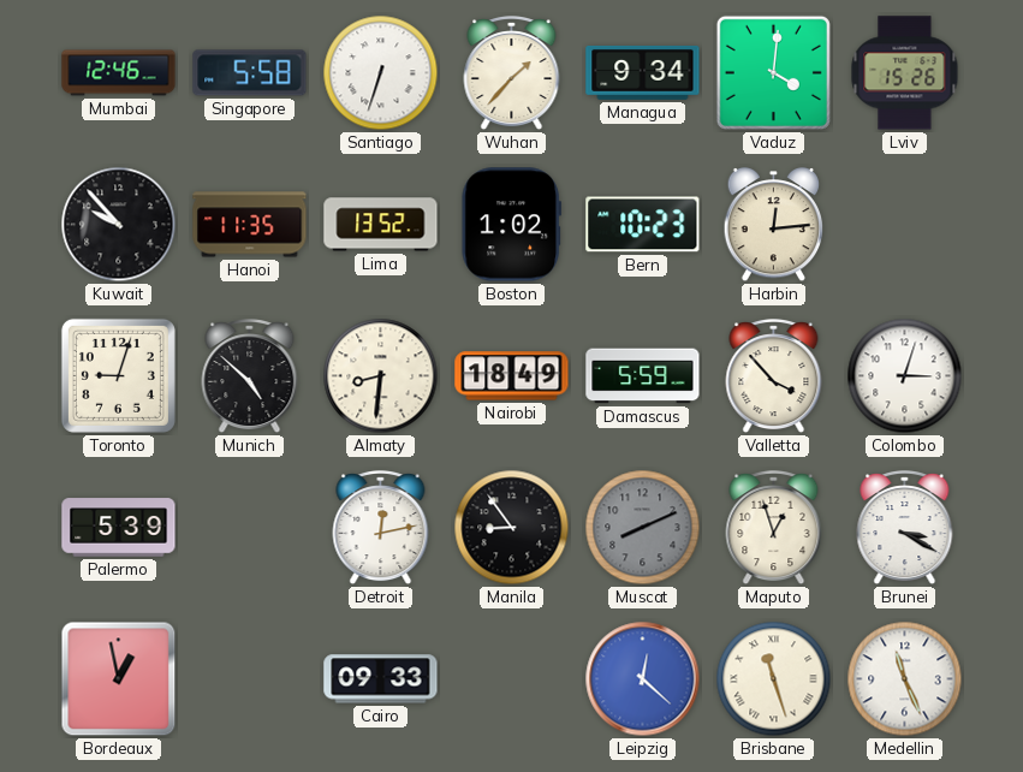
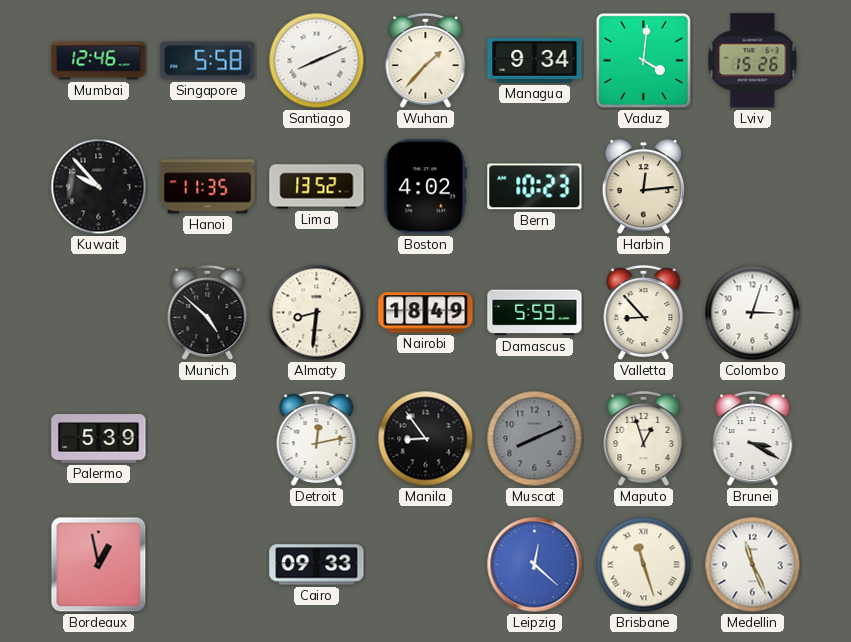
Santiago: 6:33 -> 8:11 (317, 61)
Boston: 1:02 -> 4:02 (425, 187)
Toronto: 9:03 -> none (118, 375)
Valletta: 3:53 -> 8:53 (644, 314)
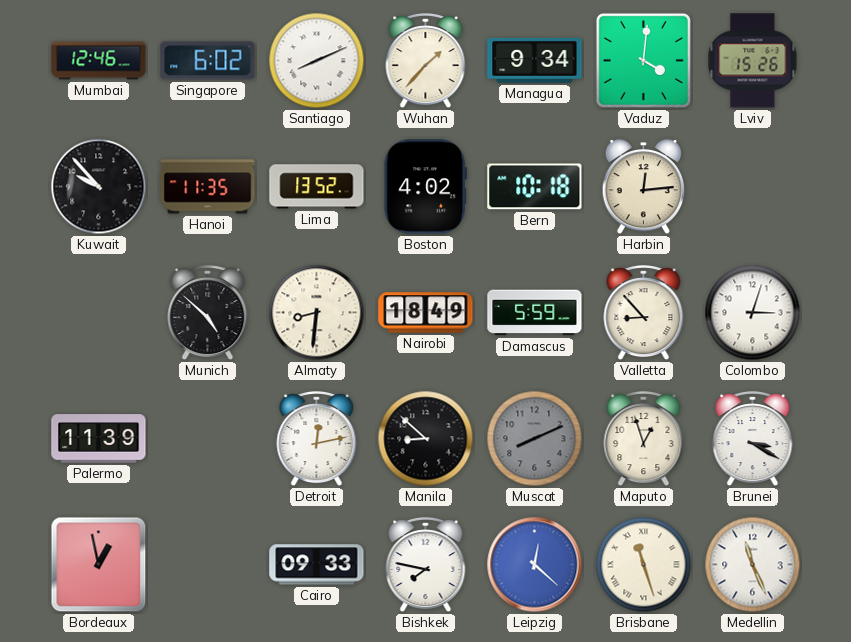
Singapore: 5:58 -> 6:02 (208, 61)
Bern: 10:23 -> 10:18 (535, 187)
Palermo: 5:39 -> 11:39 (99, 439)
Manila: 8:54 -> 8:52 (426, 439)
Bishkek: none -> 7:47 (426, 566)
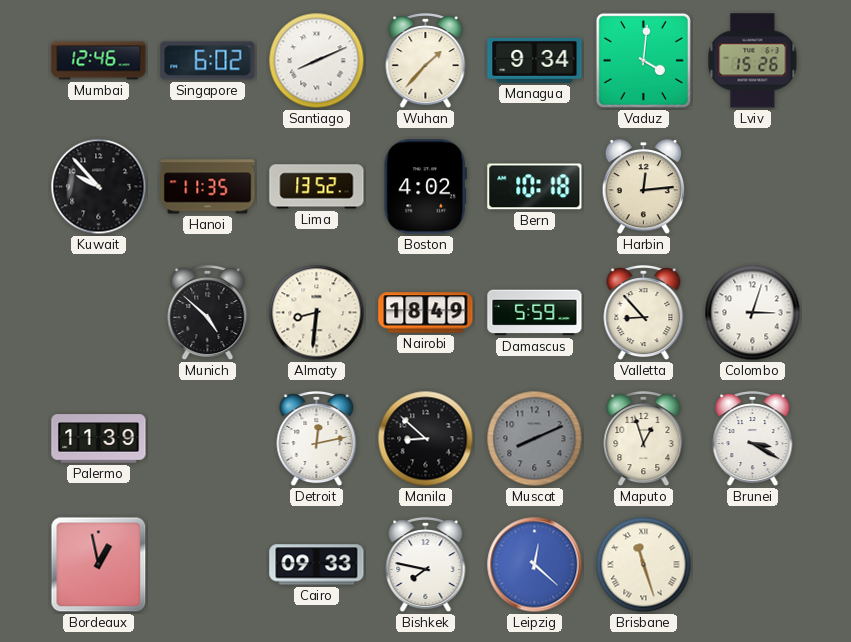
Medellin: 11:26 -> none (753, 565)
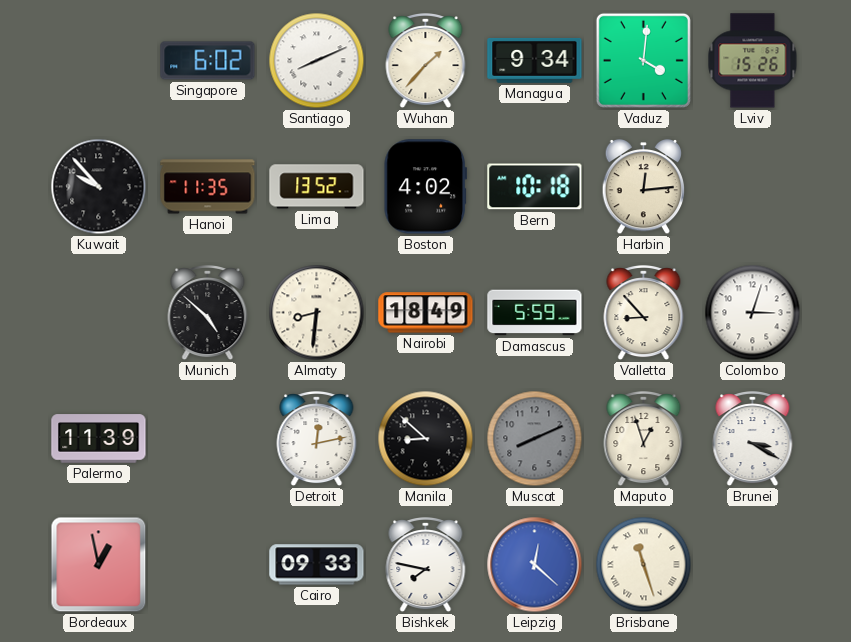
Mumbai: 12:46 -> none (99, 61)
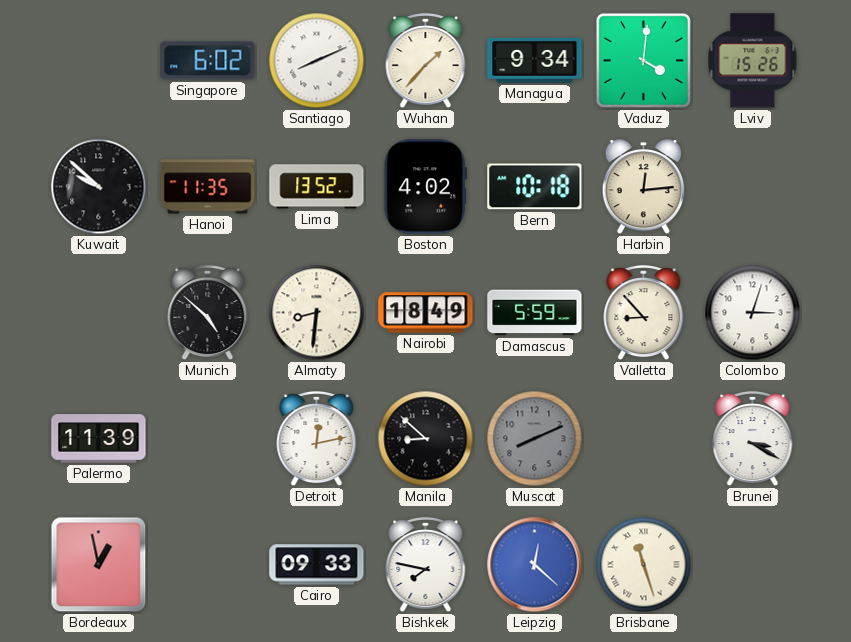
Kuwait: 9:53 -> 9:52 (99, 187)
Maputo: 12:57 -> none (644, 440)
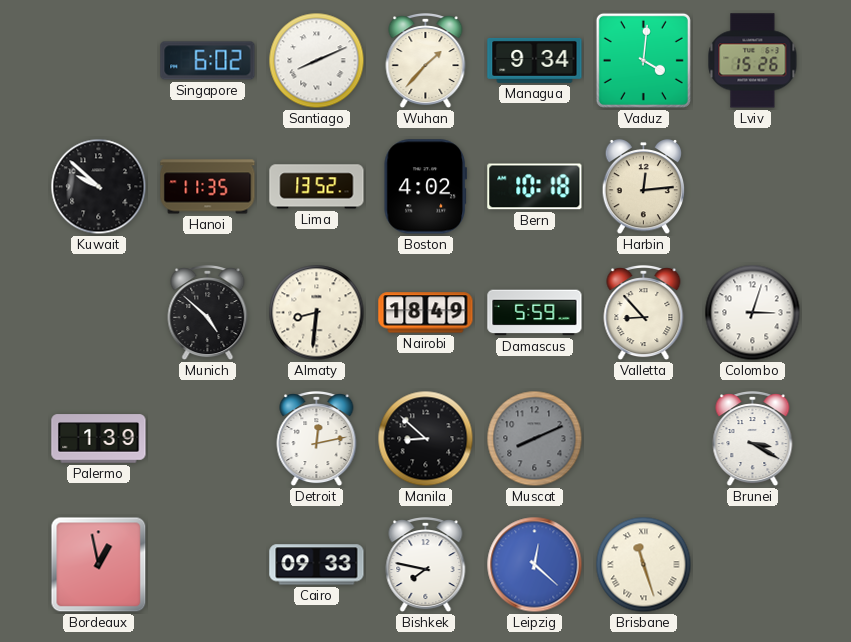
Palermo: 11:39 -> 1:39 (99, 439)
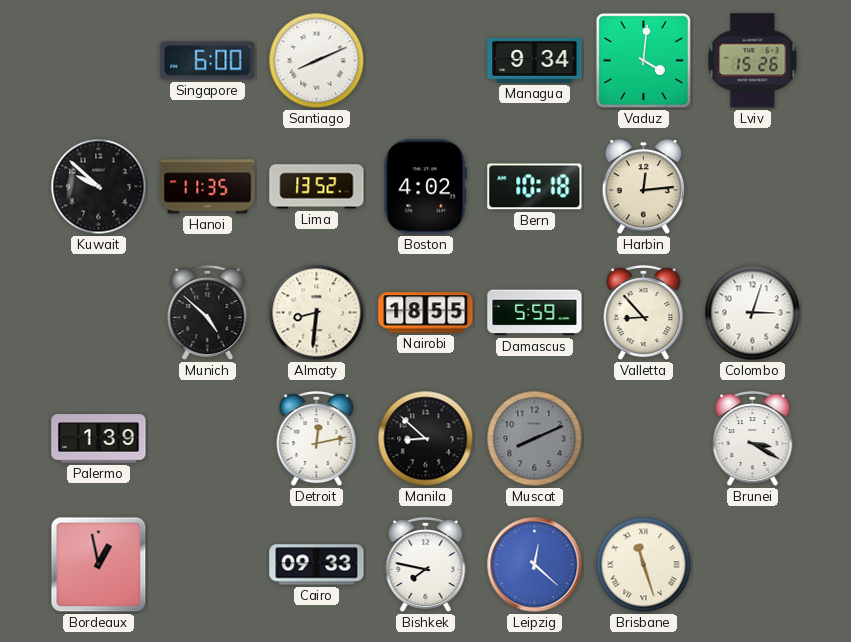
Singapore: 6:02 -> 6:00 (208, 61)
Wuhan: 1:37 -> none (426, 62)
Nairobi: 18:49 -> 18:55 (426, 313)
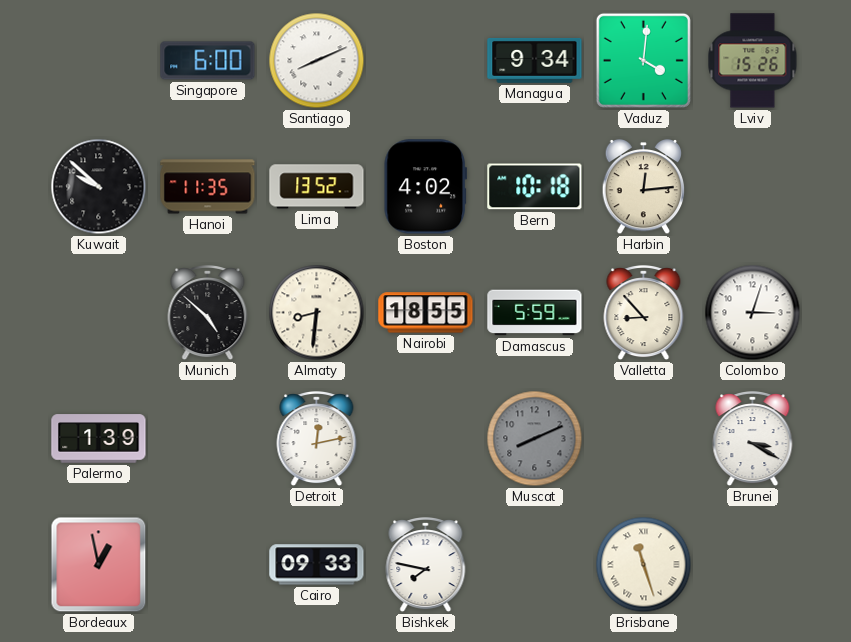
Manila: 8:52 -> none (426, 439)
Leipzig: 12:22 -> none (535, 565)
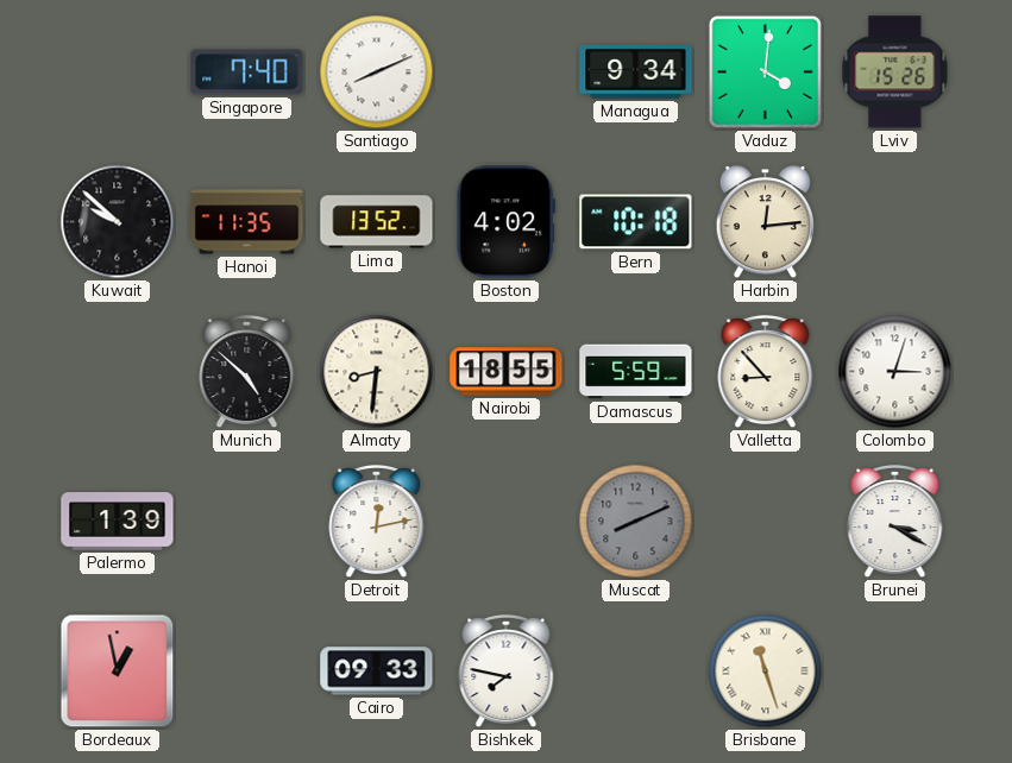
Singapore: 6:00 -> 7:40 (247, 72)
